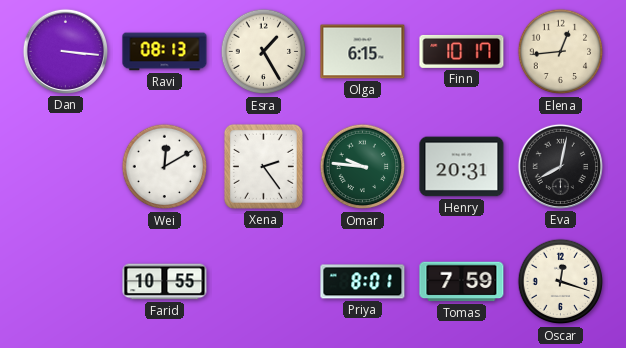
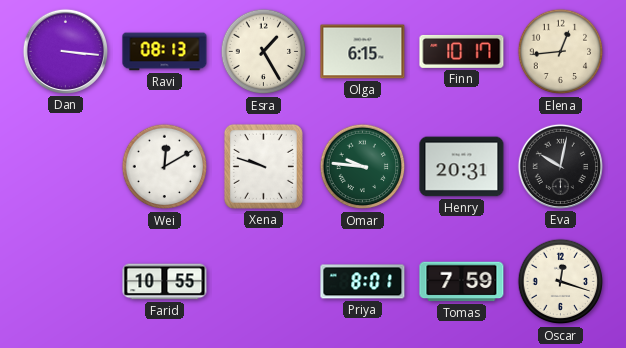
Xena: 2:24 -> 9:48 (263, 166)
Eva: 8:02 -> 10:02 (560, 166)
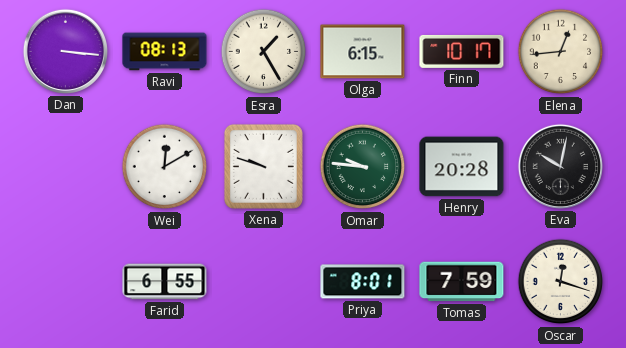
Henry: 20:31 -> 20:28 (462, 167)
Farid: 10:55 -> 6:55 (165, 282)
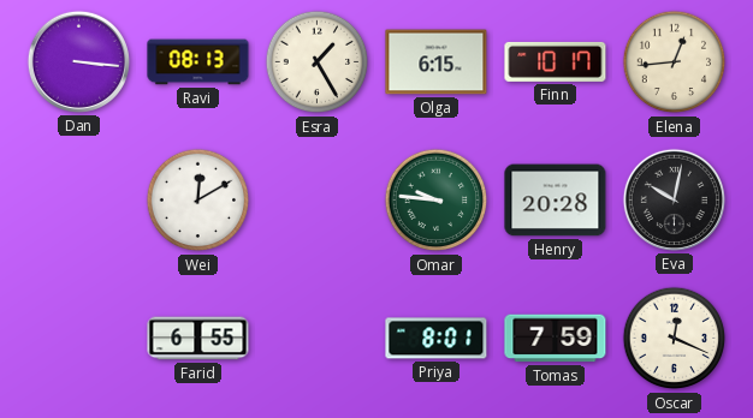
Xena: 9:48 -> none (263, 166)
Oscar: 12:18 -> 12:19 (675, 339)
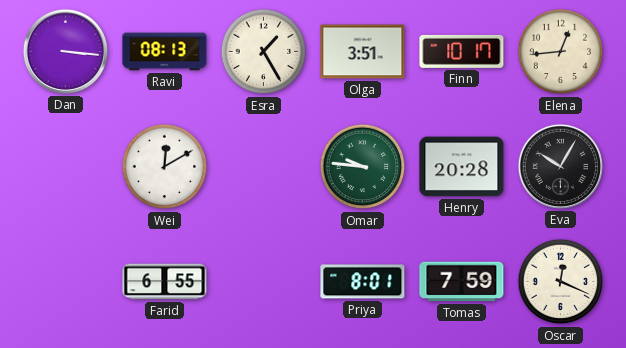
Olga: 6:15 -> 3:51 (363, 52)
Eva: 10:02 -> 10:05 (560, 166)
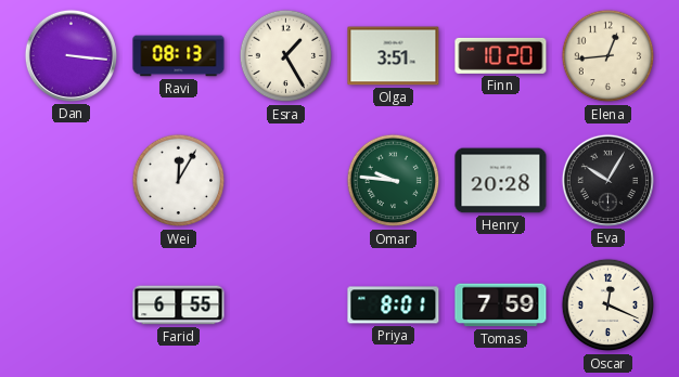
Finn: 10:17 -> 10:20 (501, 55)
Wei: 12:10 -> 12:05 (179, 181)
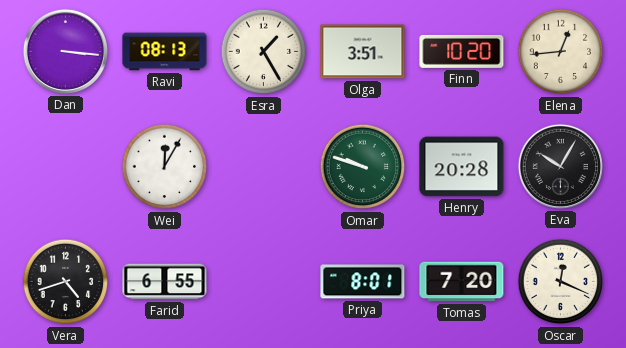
Omar: 9:46 -> 9:48 (363, 167)
Vera: none -> 4:42 (66, 282)
Tomas: 7:59 -> 7:20 (462, 282)
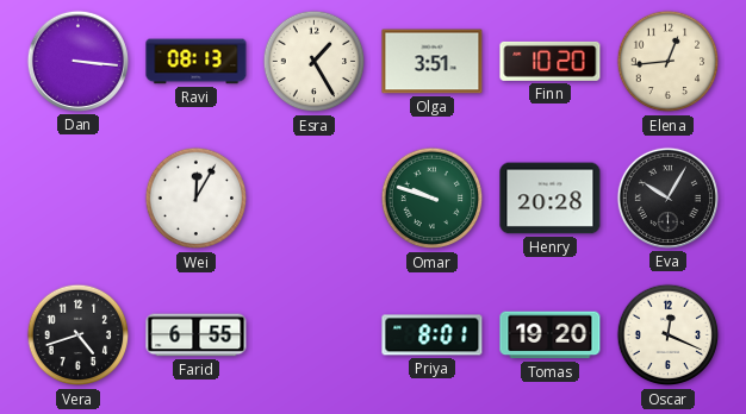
Tomas: 7:20 -> 19:20 (551, 335)
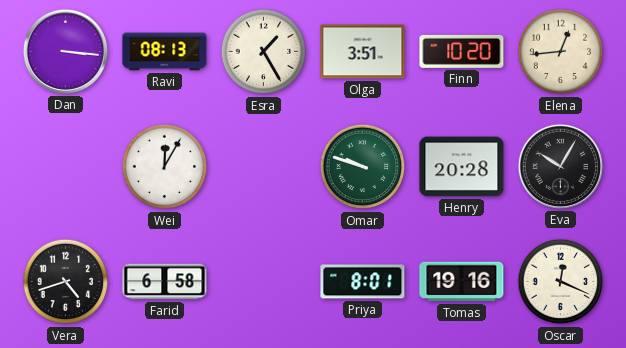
Farid: 6:55 -> 6:58 (165, 282)
Tomas: 19:20 -> 19:16 (462, 282)
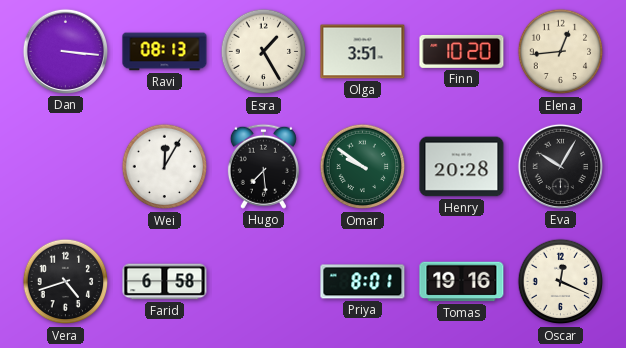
Hugo: none -> 7:29 (263, 166)
Omar: 9:48 -> 9:51 (363, 167)
